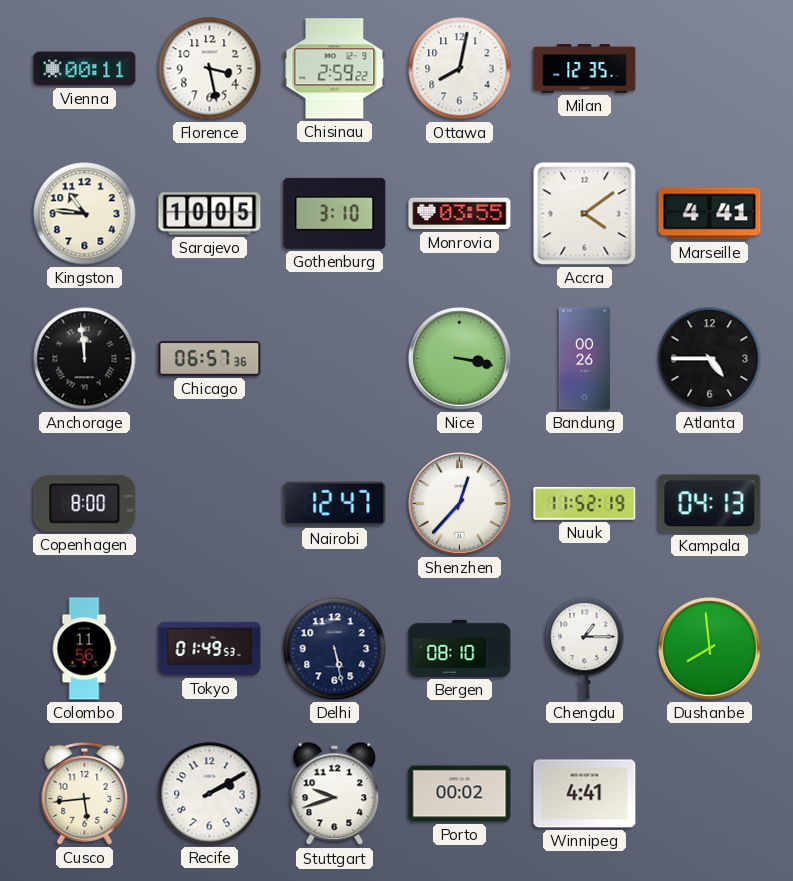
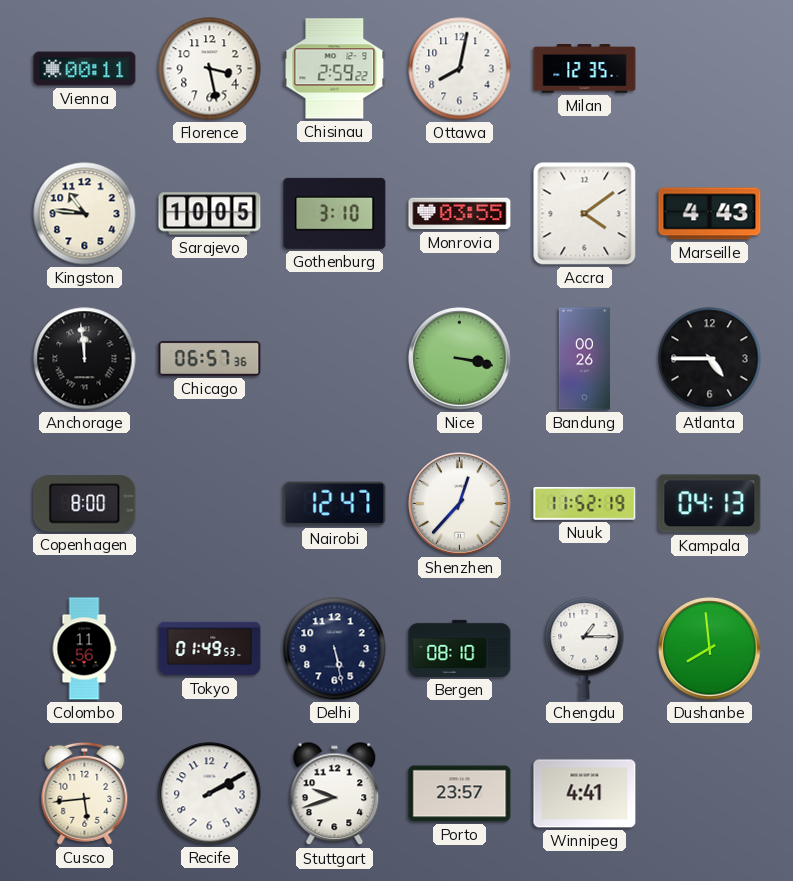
Marseille: 4:41 -> 4:43 (710, 214)
Porto: 00:02 -> 23:57 (460, 794)
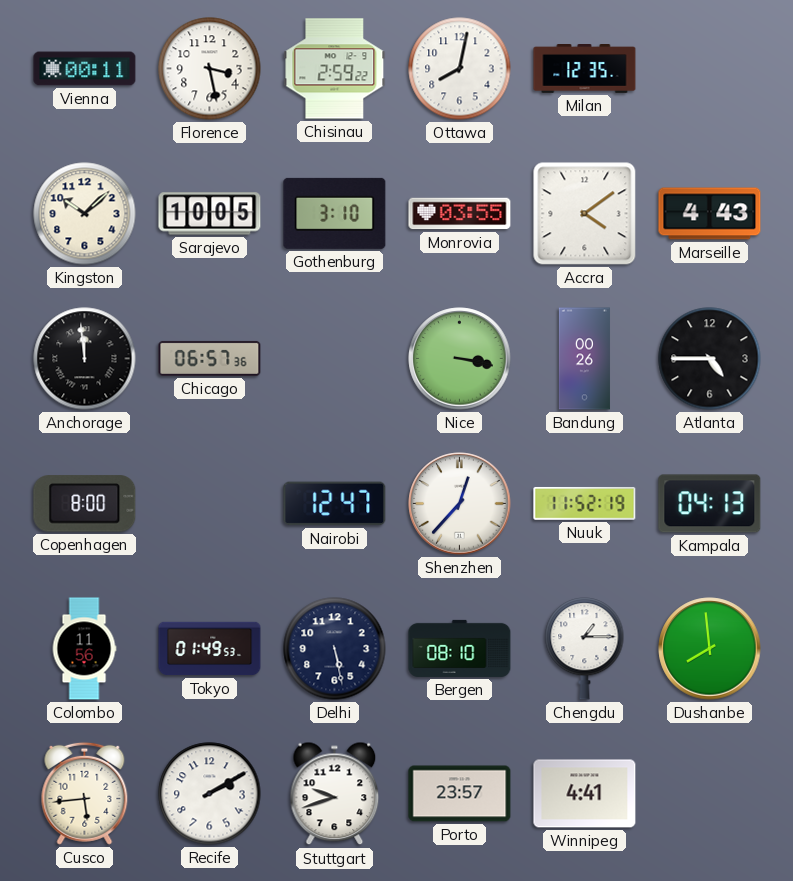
Kingston: 10:46 -> 10:08 (85, 214)
